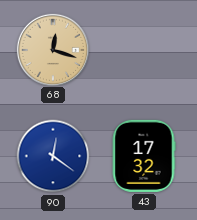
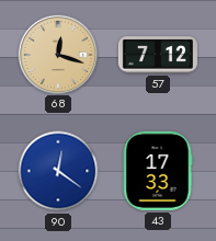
57: none -> 7:12 (158, 55)
43: 17:32 -> 17:33 (158, 171)
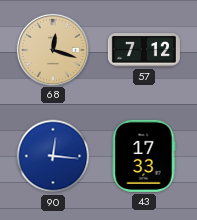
90: 12:21 -> 12:16 (53, 156)
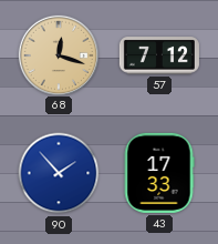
90: 12:16 -> 1:53 (59, 173)
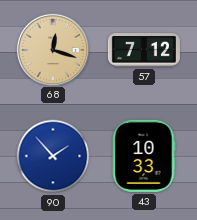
43: 17:33 -> 10:33 (144, 156)
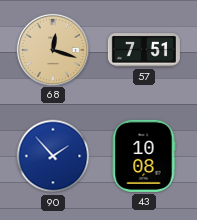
57: 7:12 -> 7:51 (144, 50)
43: 10:33 -> 10:08 (144, 156)
